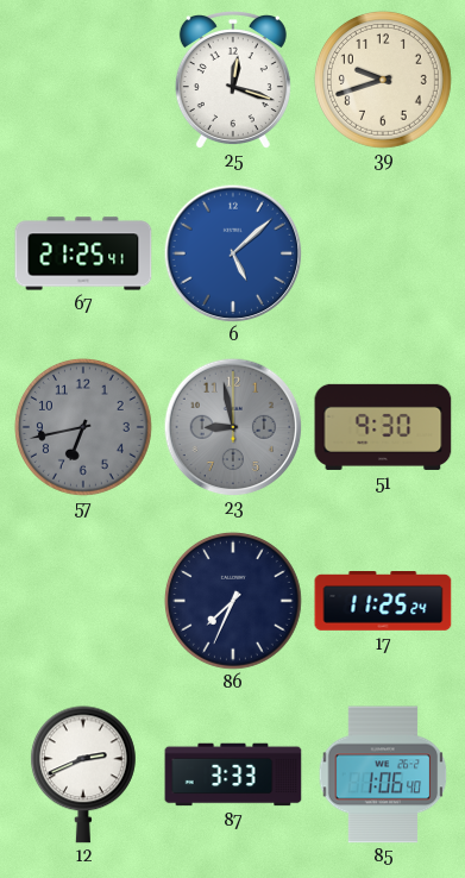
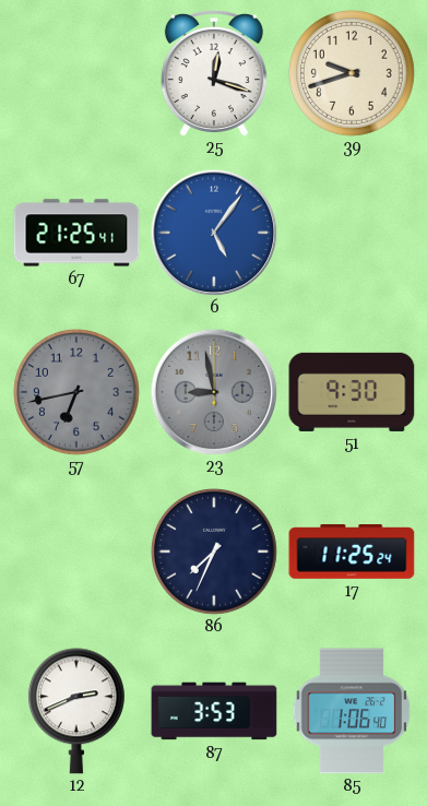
6: 5:08 -> 5:06 (214, 233)
87: 3:33 -> 3:53 (214, 711)
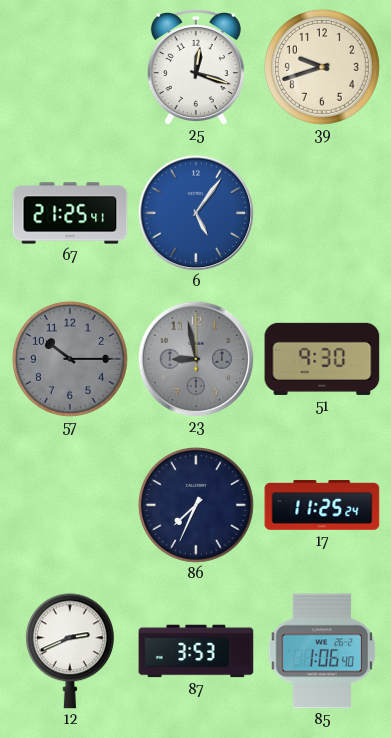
57: 6:43 -> 10:15 (70, 359)
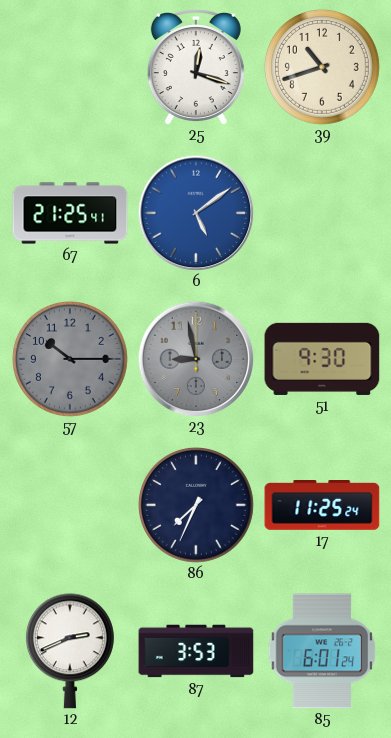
39: 9:42 -> 10:42 (322, 67)
6: 5:06 -> 5:09 (196, 213)
85: 1:06 -> 6:01 (322, 651)
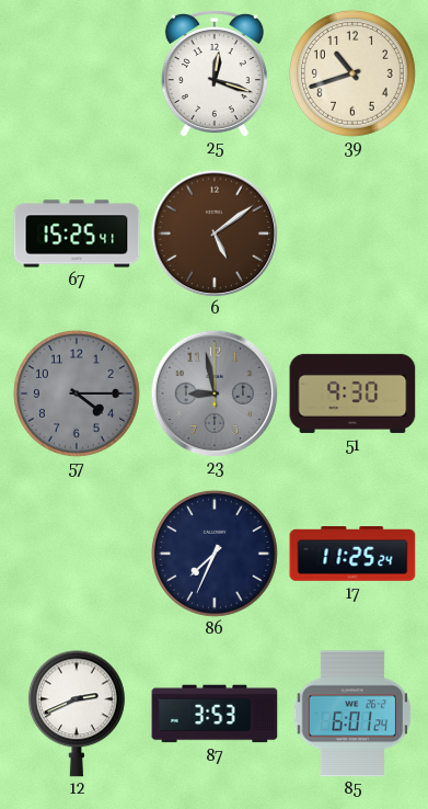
67: 21:25 -> 15:25 (77, 233)
6 dial: blue -> brown (215, 233)
57: 10:15 -> 4:15 (77, 394)
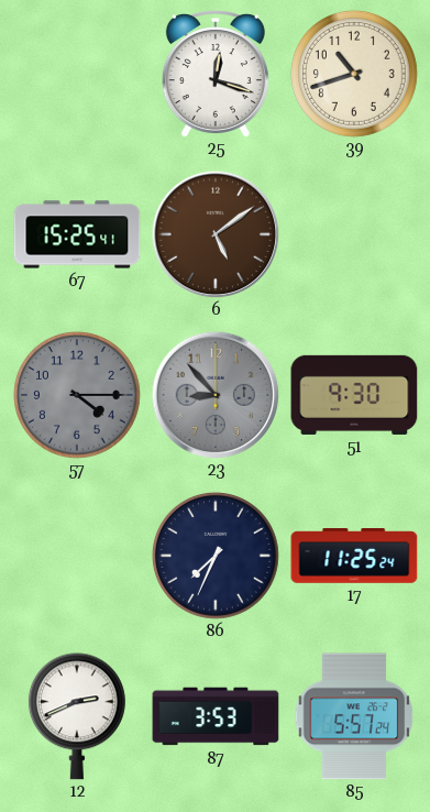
23: 8:58 -> 8:53 (216, 395)
85: 6:01 -> 5:57 (354, 716)
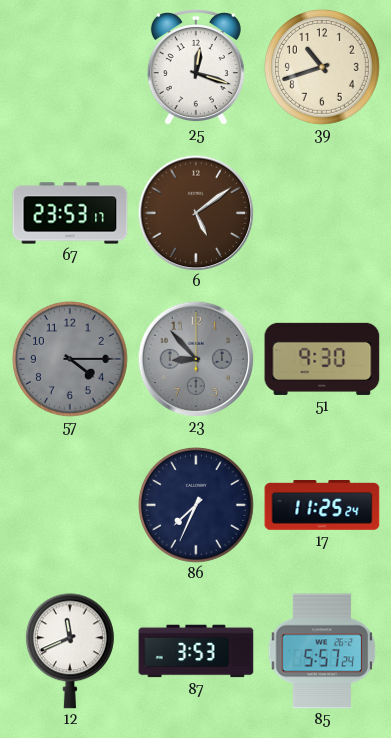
67: 15:25 -> 23:53 (70, 213)
12: 2:41 -> 11:41 (70, 651)
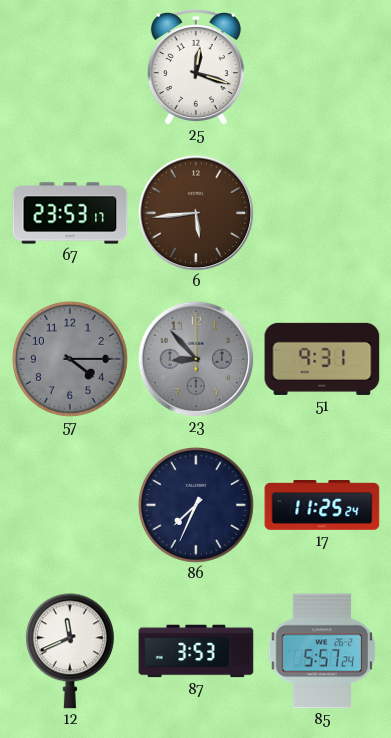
39: 10:42 -> none (322, 67)
6: 5:09 -> 5:44 (196, 213)
51: 9:30 -> 9:31 (322, 359)
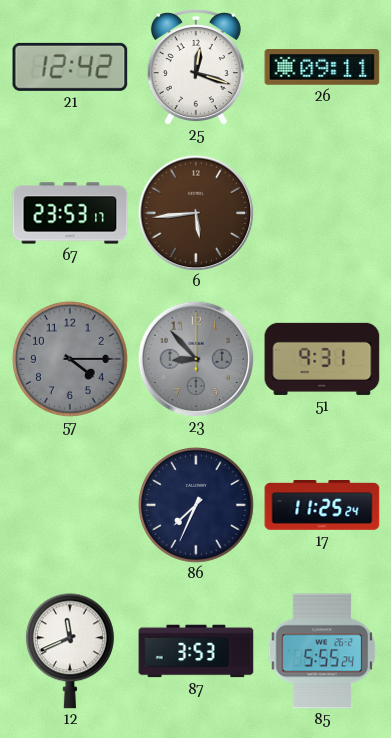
21: none -> 12:42 (70, 67)
26: none -> 09:11 (322, 67)
85: 5:57 -> 5:55 (322, 651)
